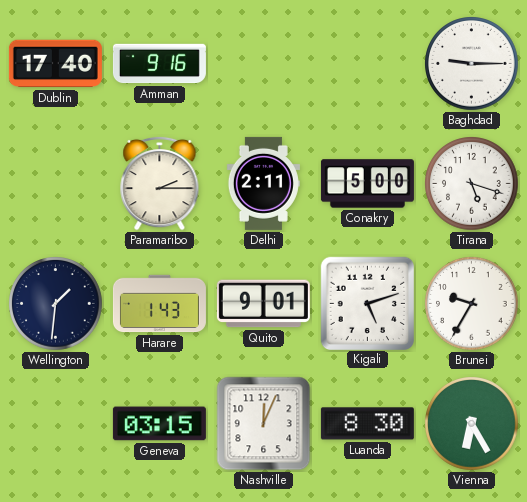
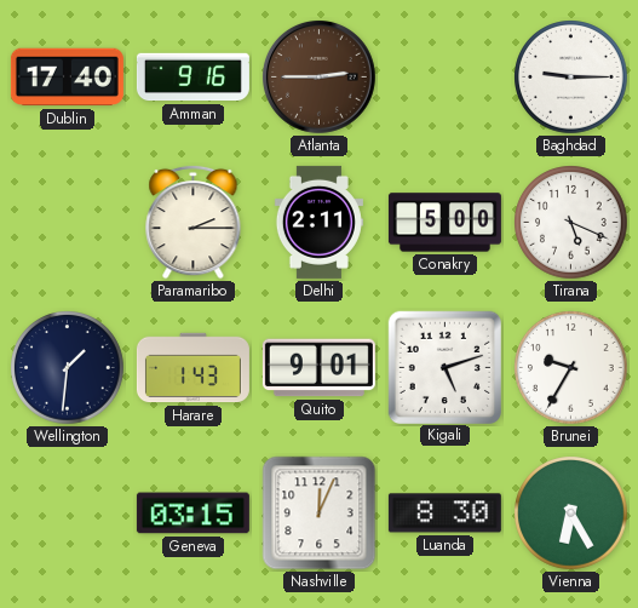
Atlanta: none -> 2:45 (318, 76)
Tirana: 5:18 -> 5:19 (571, 223)
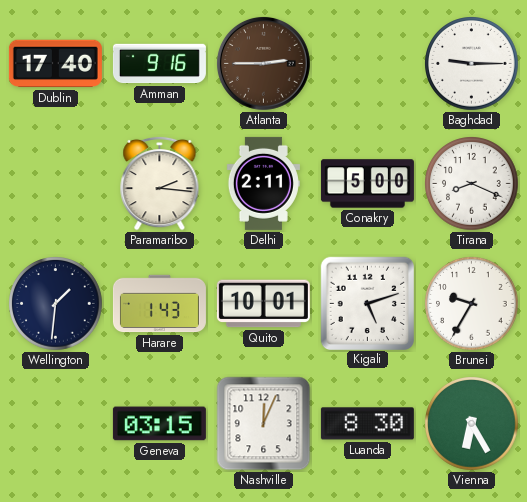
Paramaribo: 2:15 -> 2:16 (160, 183)
Tirana: 5:19 -> 8:19 (472, 184)
Quito: 9:01 -> 10:01 (263, 304)
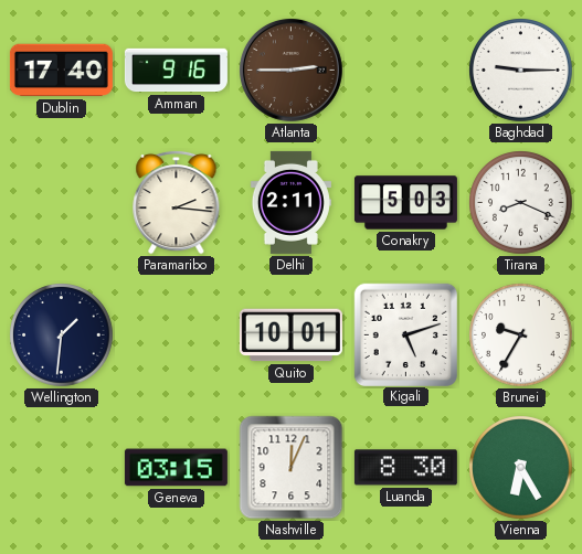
Conakry: 5:00 -> 5:03 (405, 203)
Harare: 1:43 -> none (159, 304)
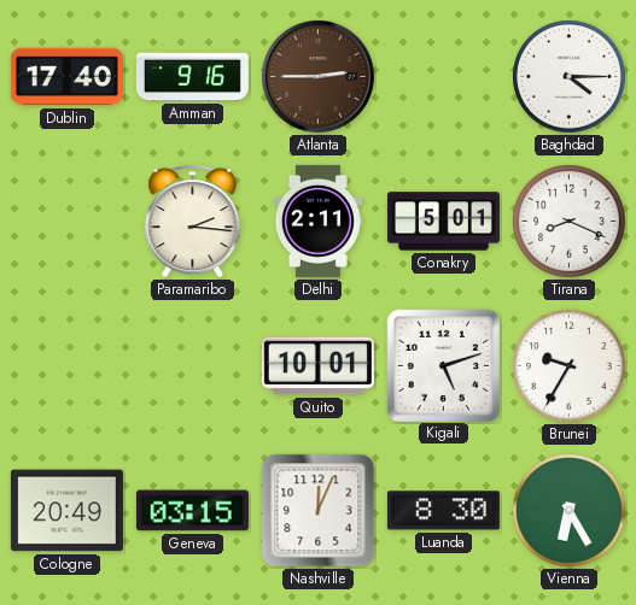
Baghdad: 9:15 -> 4:15 (570, 77)
Conakry: 5:03 -> 5:01 (443, 222)
Wellington: 1:31 -> none (62, 335)
Cologne: none -> 20:49 (66, 511)
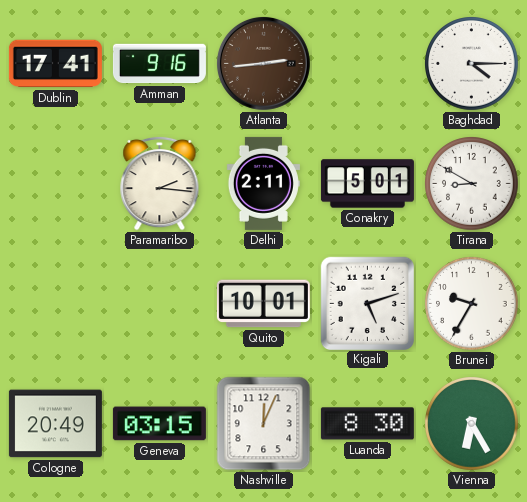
Dublin: 17:40 -> 17:41 (55, 64)
Atlanta: 2:45 -> 2:44 (263, 63)
Tirana: 8:19 -> 8:50 (472, 184)
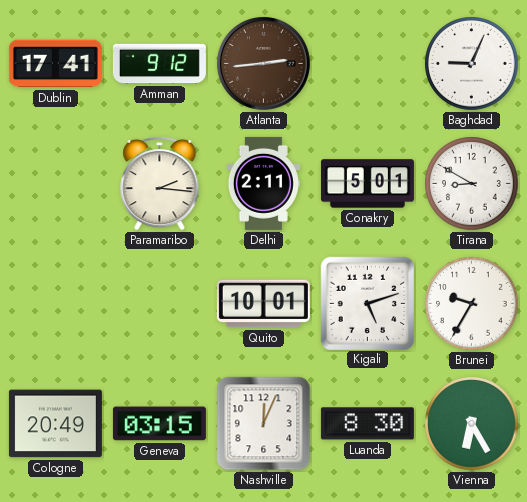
Amman: 9:16 -> 9:12 (159, 64)
Baghdad: 4:15 -> 9:04 (472, 64)
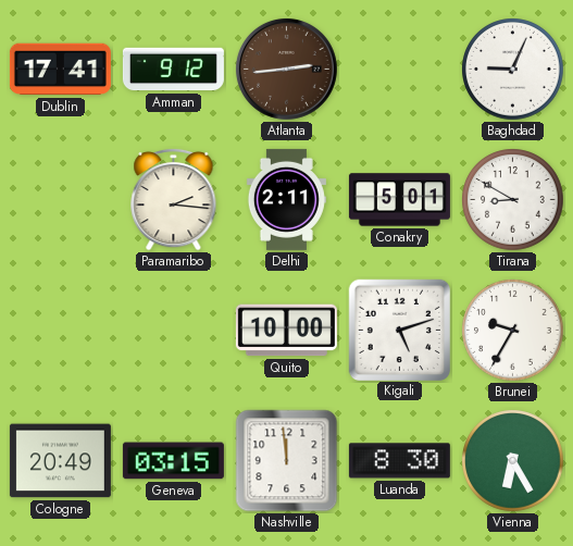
Quito: 10:01 -> 10:00 (286, 331)
Nashville: 12:04 -> 11:59 (287, 461)
